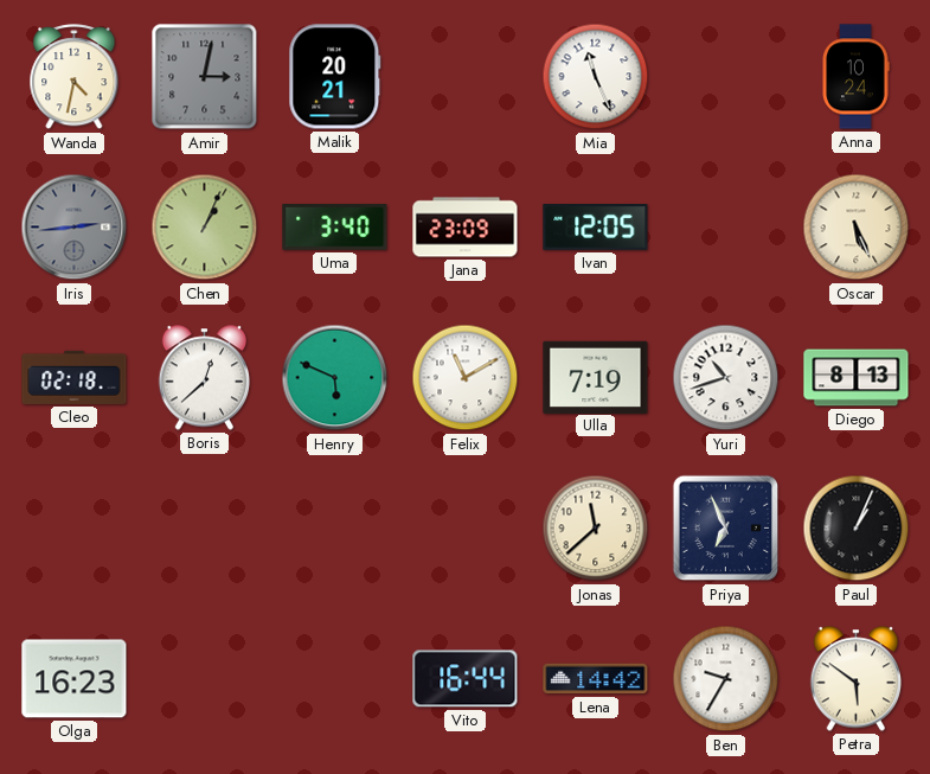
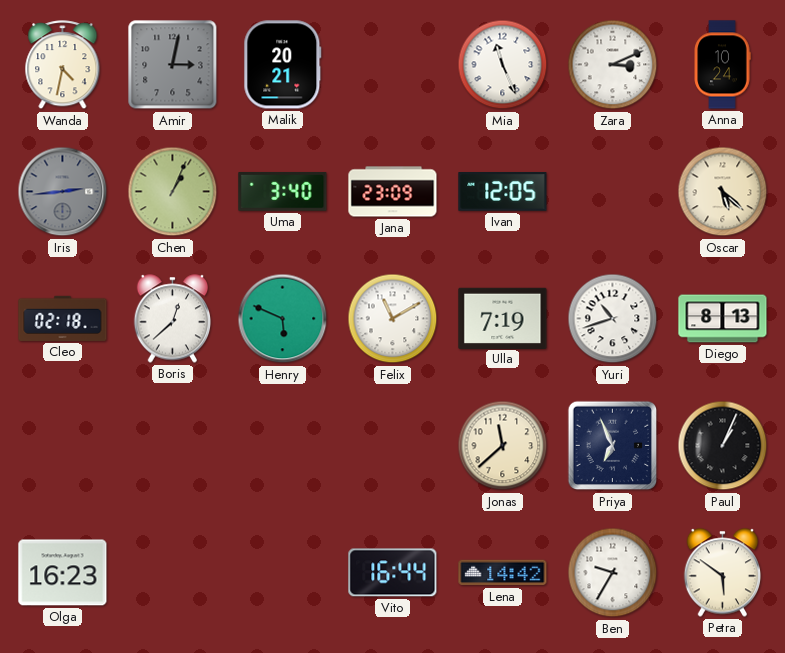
Zara: none -> 3:11 (613, 65)
Oscar: 5:26 -> 5:22 (723, 192)
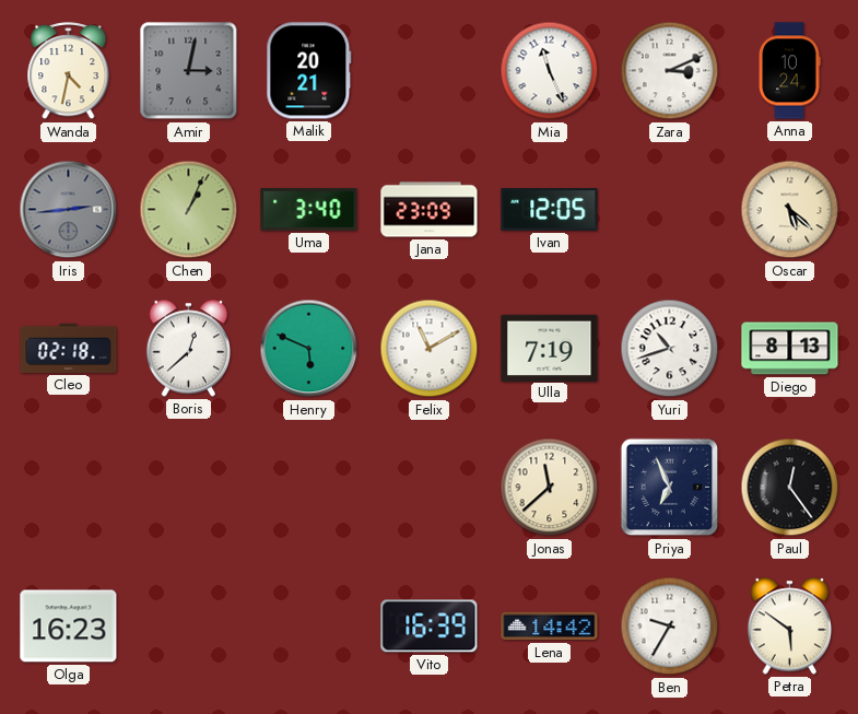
Paul: 1:04 -> 12:24 (790, 488)
Vito: 16:44 -> 16:39 (430, 627)
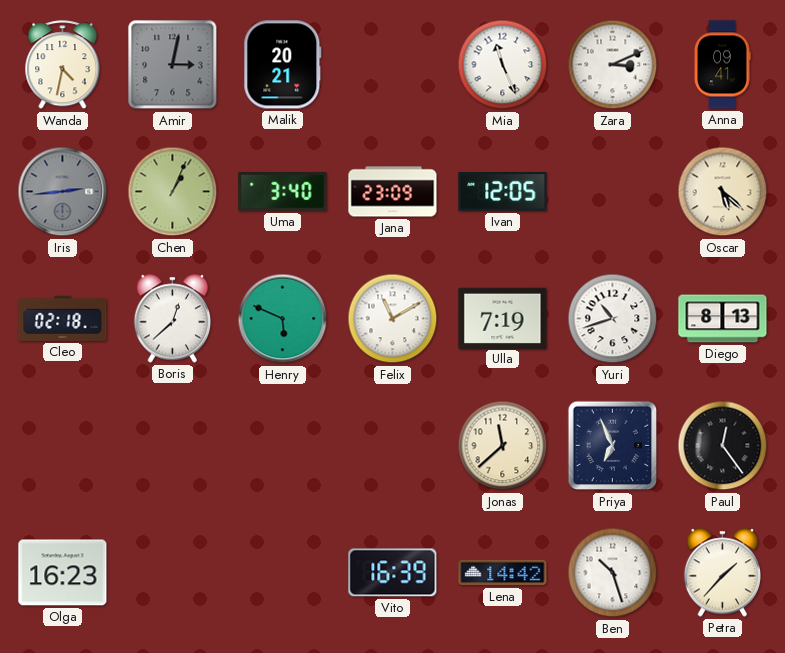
Anna: 10:24 -> 09:41 (722, 65)
Ben: 9:35 -> 10:27 (613, 573)
Petra: 5:51 -> 1:37 (723, 573)
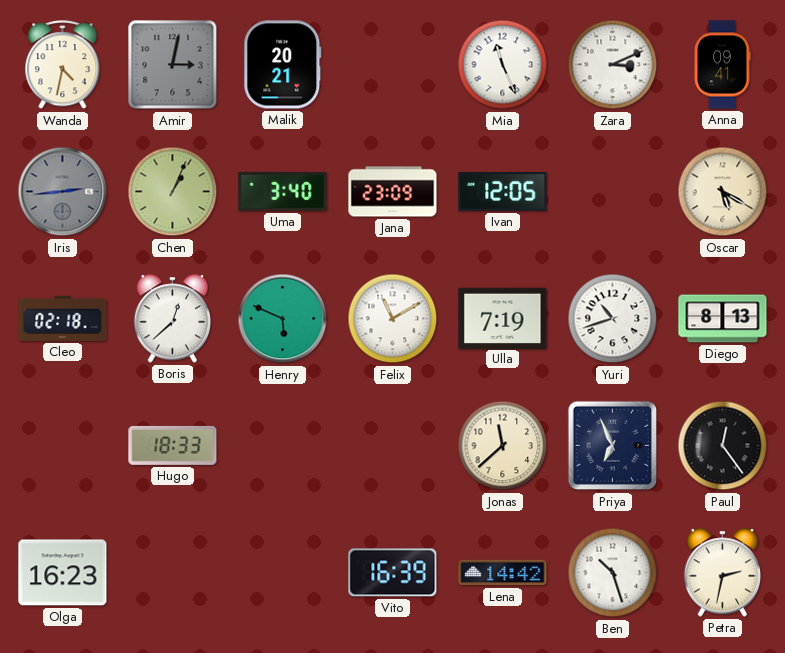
Oscar: 5:22 -> 5:20 (723, 192)
Hugo: none -> 18:33 (173, 445)
Petra: 1:37 -> 2:32 (723, 573)
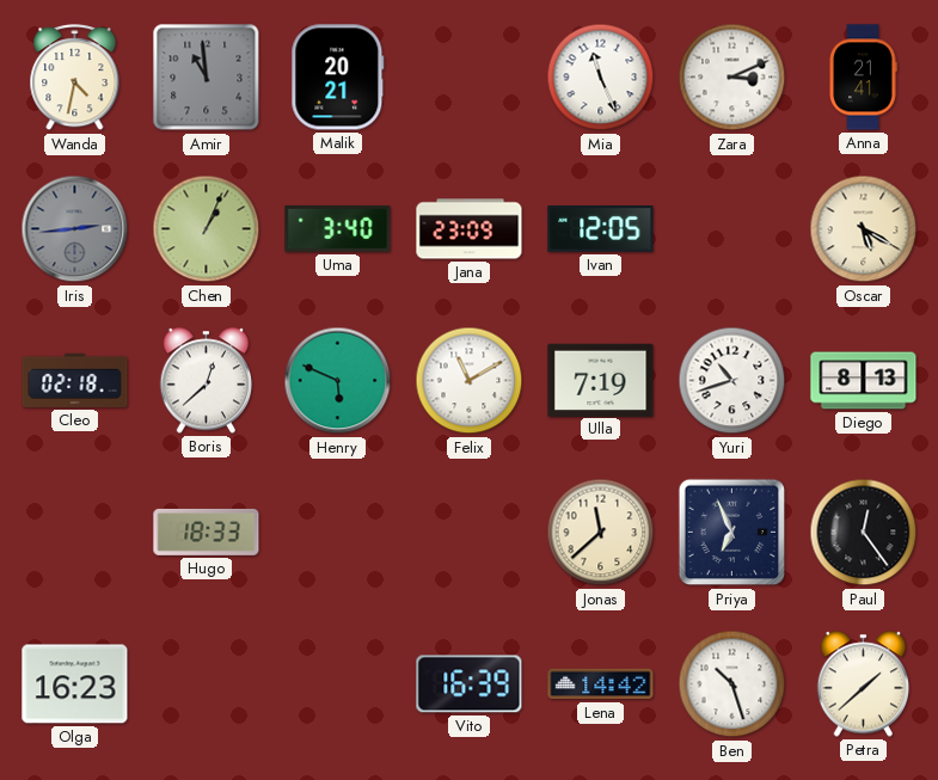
Amir: 3:02 -> 10:59 (207, 78)
Anna: 09:41 -> 21:41 (863, 78)
Petra: 2:32 -> 1:38 (864, 684)
